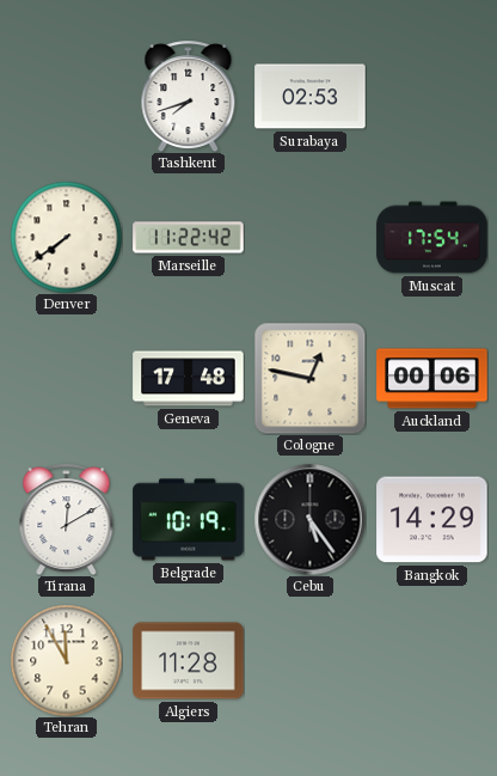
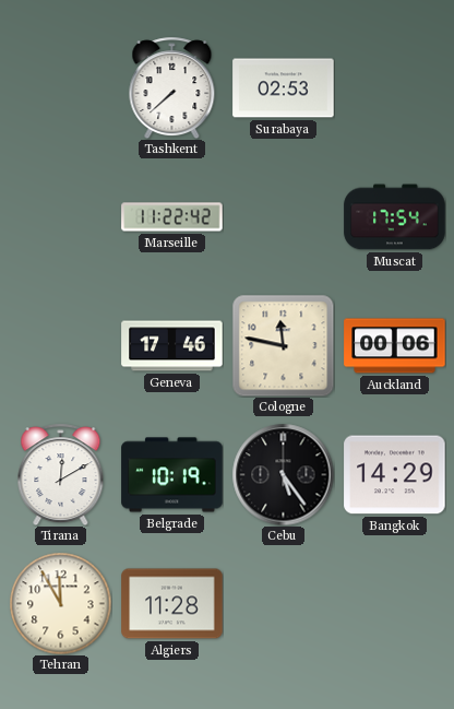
Tashkent: 7:42 -> 7:38 (172, 87)
Denver: 7:39 -> none (66, 237)
Geneva: 17:48 -> 17:46 (172, 346)
Cologne: 12:47 -> 11:47 (283, 345)
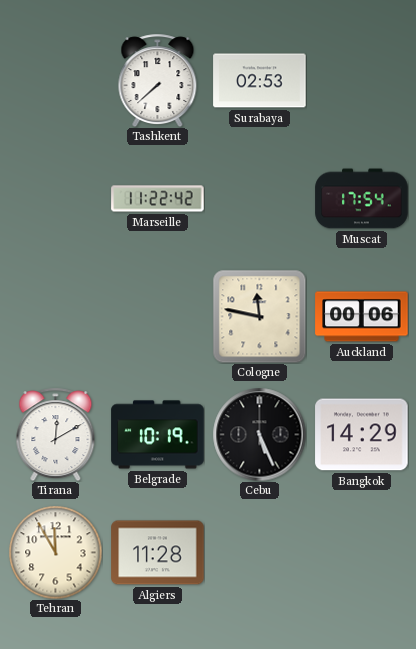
Geneva: 17:46 -> none (172, 346)
Cebu: 5:24 -> 5:26 (259, 434)
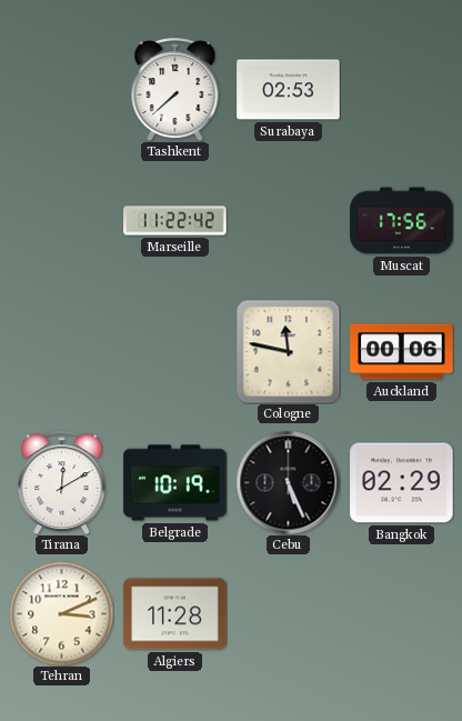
Muscat: 17:54 -> 17:56 (402, 221)
Bangkok: 14:29 -> 02:29 (402, 483)
Tehran: 11:55 -> 3:11 (61, 613)
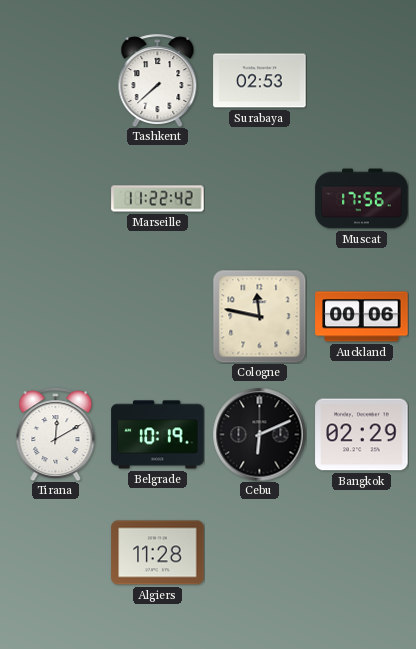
Cebu: 5:26 -> 6:11 (259, 434)
Tehran: 3:11 -> none (61, 613)
